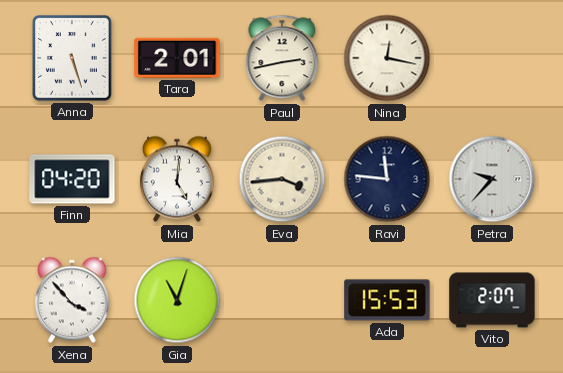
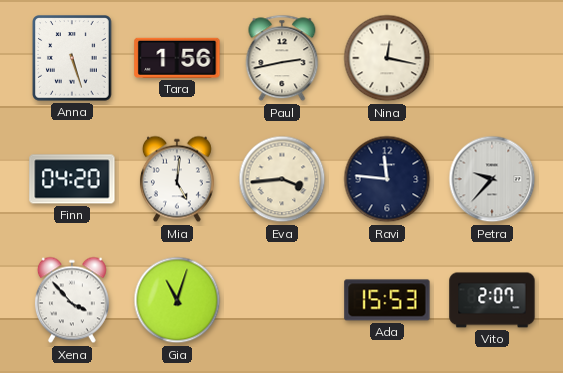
Tara: 2:01 -> 1:56 (177, 58)
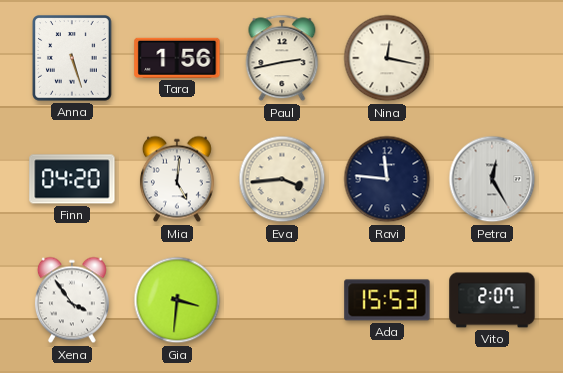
Petra: 9:37 -> 12:25 (492, 179)
Xena: 3:53 -> 3:54 (72, 300)
Gia: 11:03 -> 3:31 (177, 300)
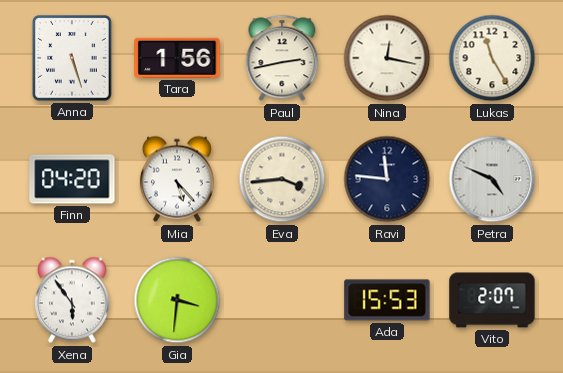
Lukas: none -> 11:25 (492, 58)
Mia: 5:01 -> 5:23 (177, 179)
Petra: 12:25 -> 4:49 (492, 179)
Xena: 3:54 -> 5:54 (72, 300)
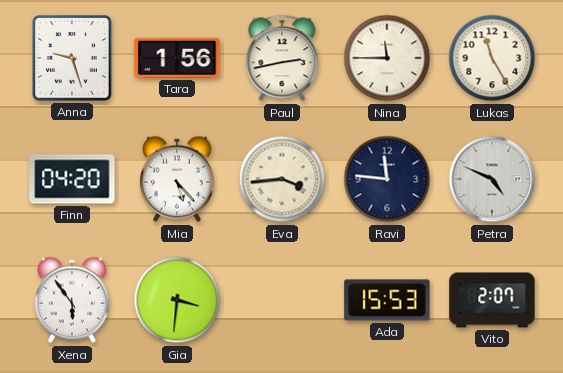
Anna: 5:27 -> 9:27 (72, 58)
Nina: 12:17 -> 11:45 (387, 58)
